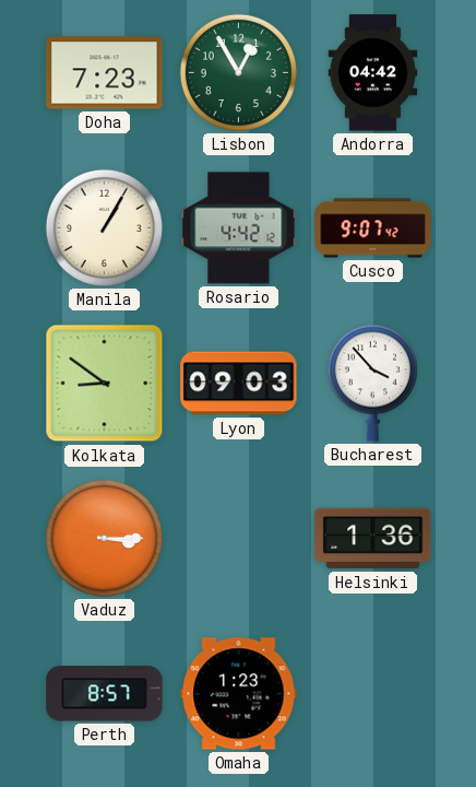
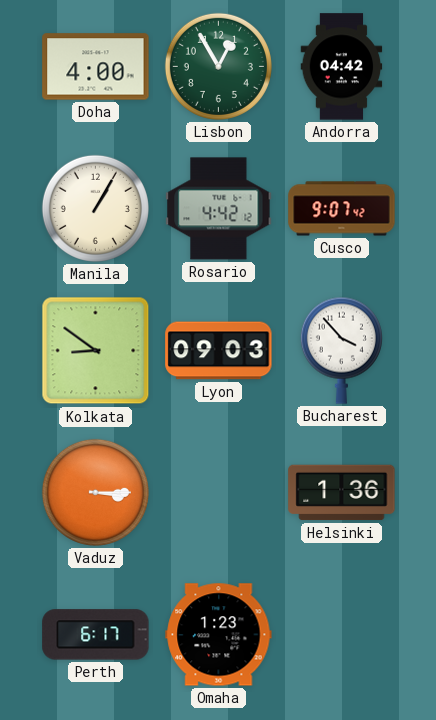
Doha: 7:23 -> 4:00 (96, 67)
Perth: 8:57 -> 6:17 (96, 635)
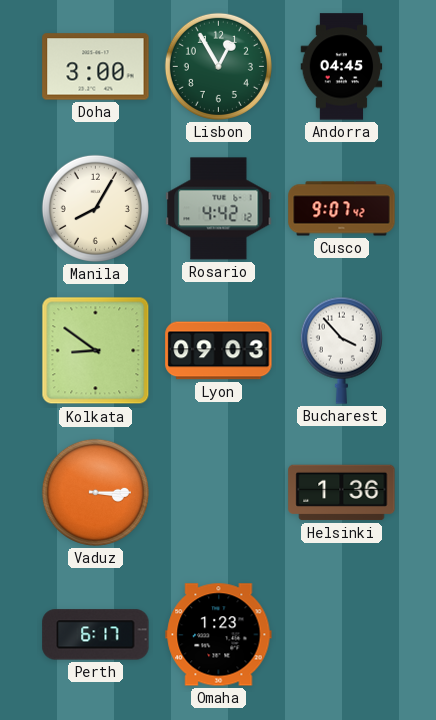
Doha: 4:00 -> 3:00 (96, 67)
Andorra: 04:42 -> 04:45 (342, 67)
Manila: 1:05 -> 8:05 (95, 208)
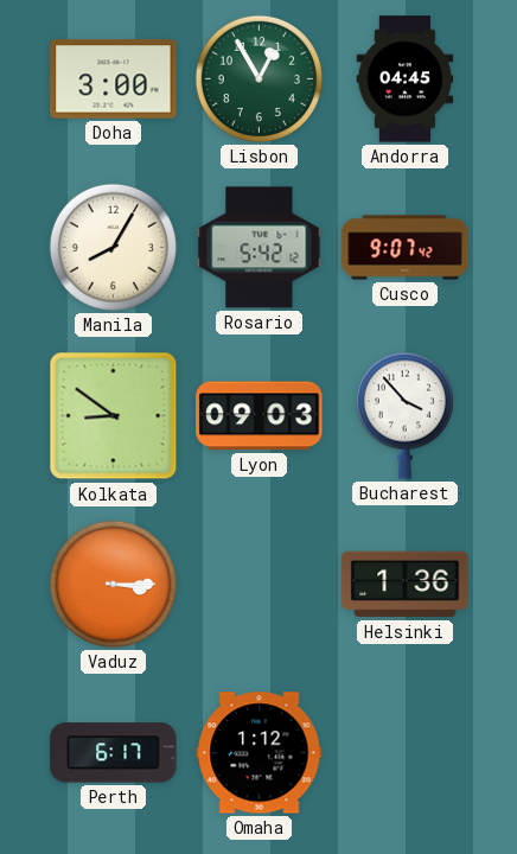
Rosario: 4:42 -> 5:42 (260, 248)
Omaha: 1:23 -> 1:12 (260, 753)
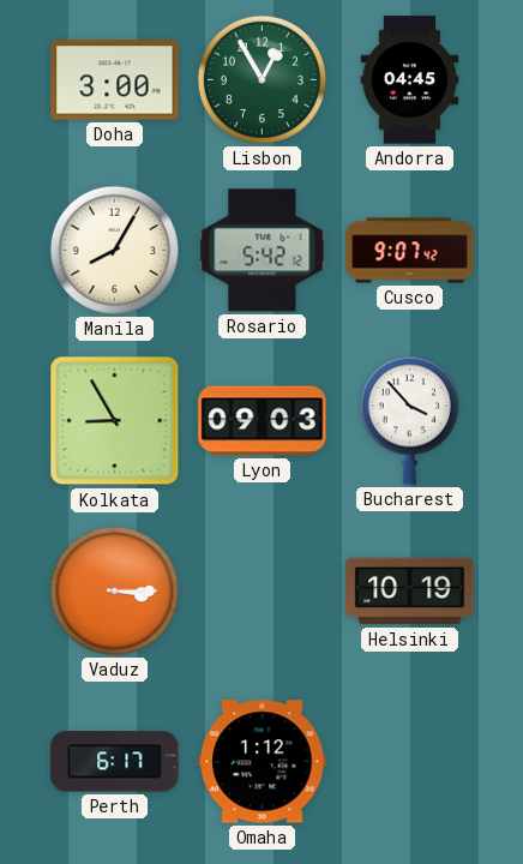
Kolkata: 8:51 -> 8:55 (115, 421)
Helsinki: 1:36 -> 10:19 (410, 592)
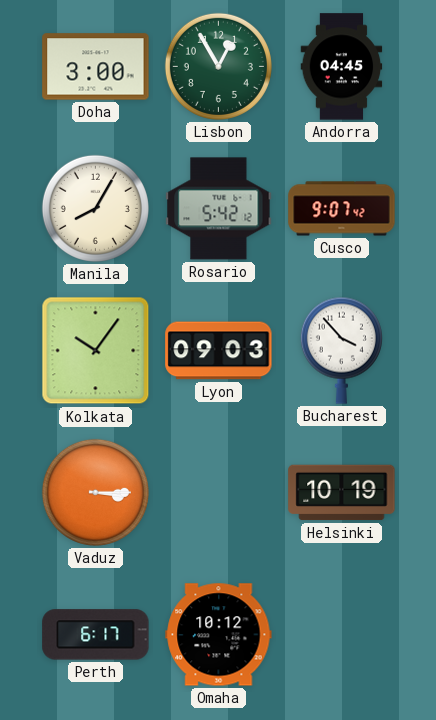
Kolkata: 8:55 -> 10:06 (96, 351)
Omaha: 1:12 -> 10:12 (219, 635)
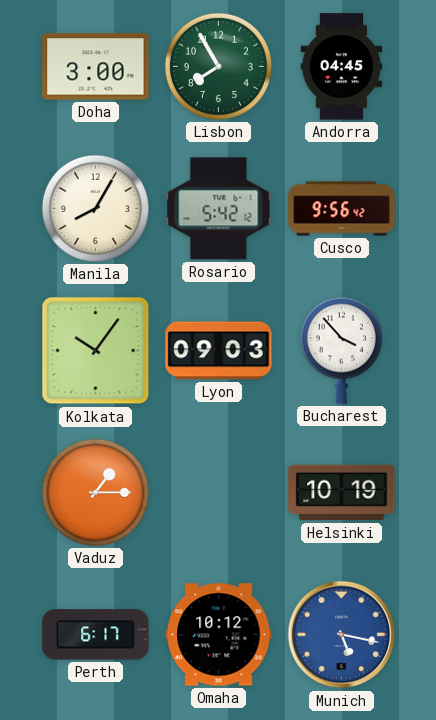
Lisbon: 12:55 -> 7:55 (218, 66)
Cusco: 9:07 -> 9:56 (342, 209)
Vaduz: 3:15 -> 1:15 (95, 492)
Munich: none -> 5:17 (342, 635)
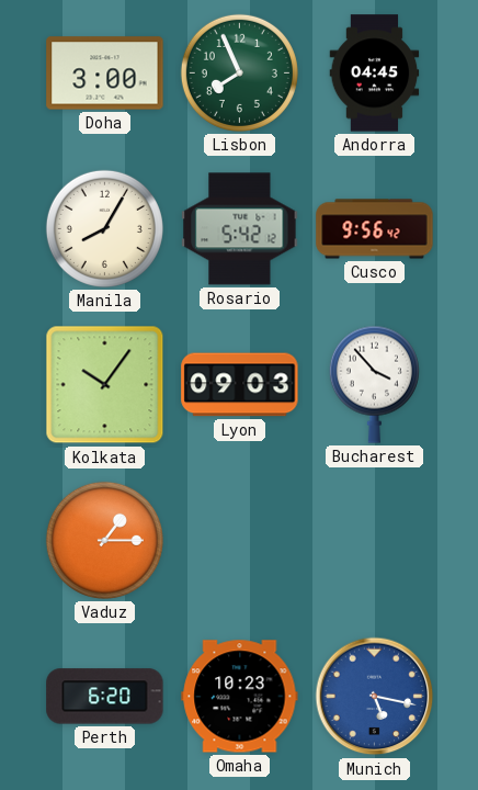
Lisbon: 7:55 -> 7:56 (239, 72)
Helsinki: 10:19 -> none (342, 493)
Perth: 6:17 -> 6:20 (105, 697)
Omaha: 10:12 -> 10:23 (240, 697)
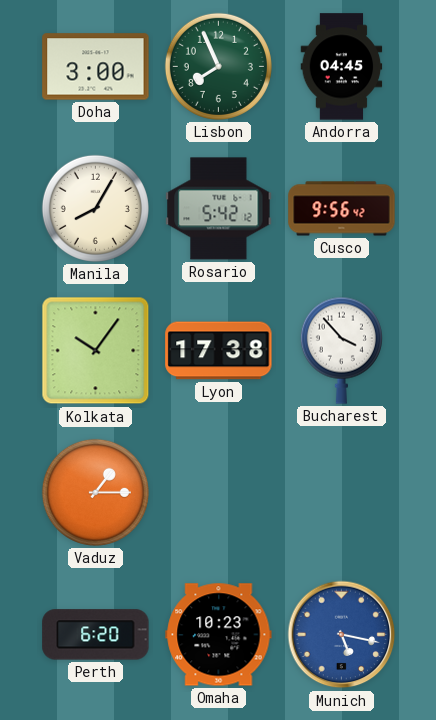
Lyon: 09:03 -> 17:38 (219, 351)
